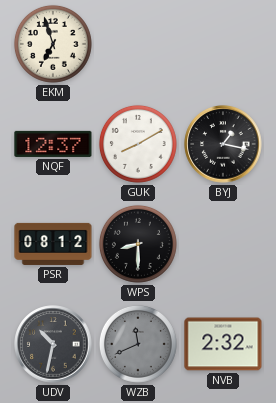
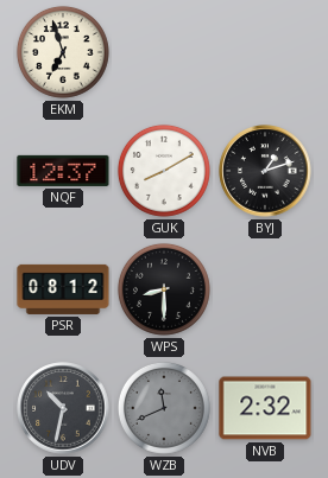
BYJ: 1:17 -> 1:12 (265, 171)
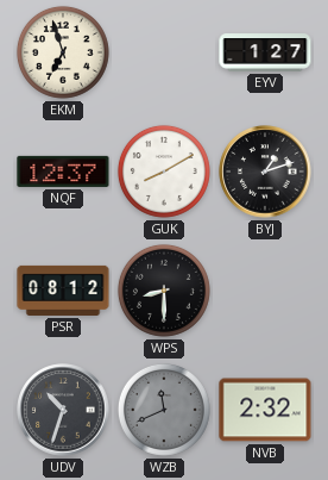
EYV: none -> 1:27 (265, 52)
UDV: 10:32 -> 10:33 (63, 410)
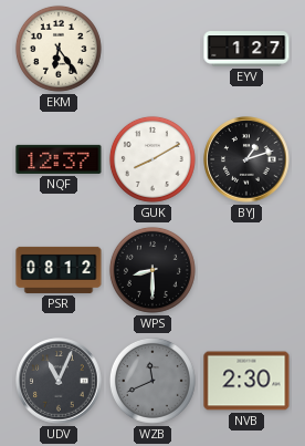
EKM: 6:57 -> 6:24 (59, 49)
UDV: 10:33 -> 11:04 (59, 381)
NVB: 2:32 -> 2:30 (246, 381)
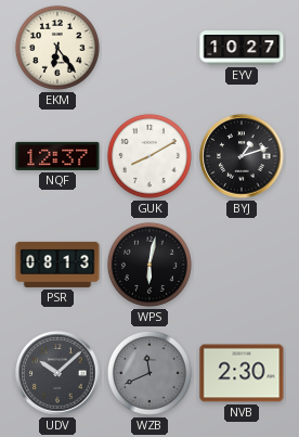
EYV: 1:27 -> 10:27 (242, 48)
PSR: 08:12 -> 08:13 (57, 265)
WPS: 8:30 -> 6:02 (149, 265)
UDV: 11:04 -> 10:08 (57, 373)
